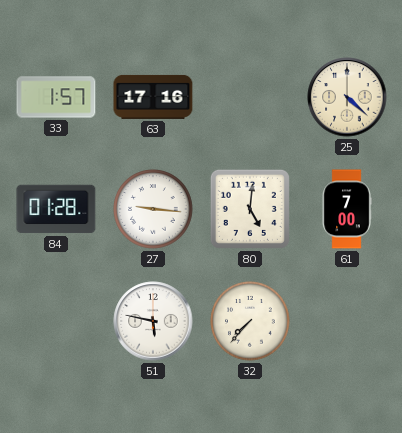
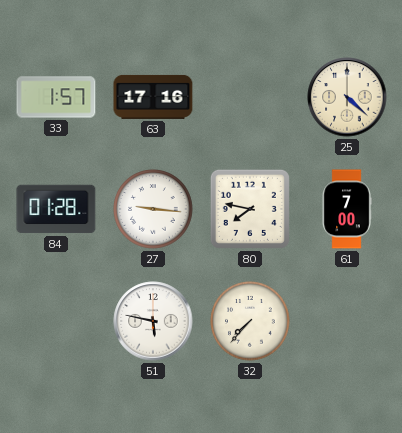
80: 5:01 -> 7:47 (250, 209)
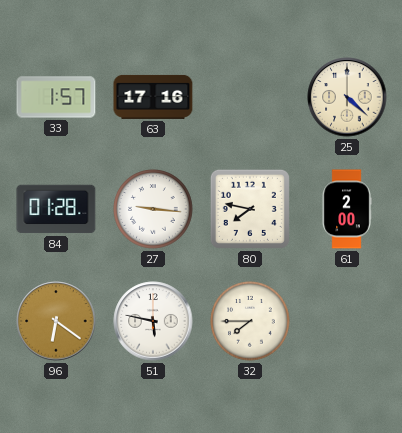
61: 7:00 -> 2:00 (347, 209)
96: none -> 6:21 (56, 321)
32: 7:37 -> 7:45 (250, 321)
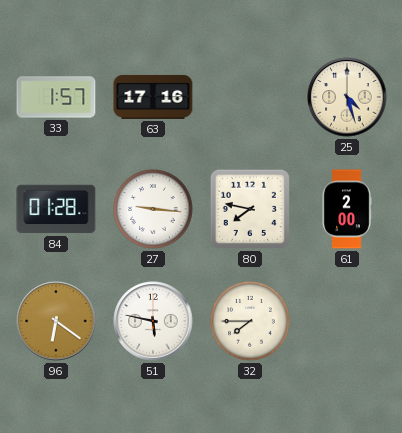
25: 4:22 -> 4:27 (347, 97)
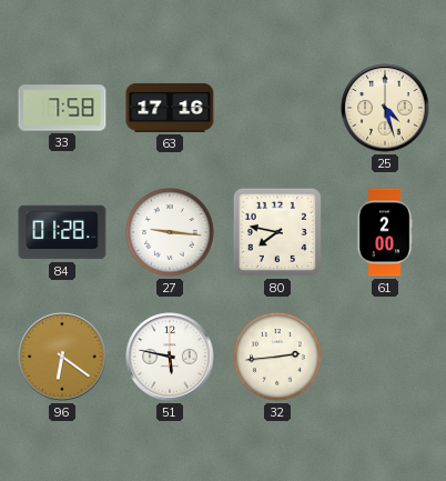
33: 1:57 -> 7:58 (62, 108)
32: 7:45 -> 2:44 (277, 357)
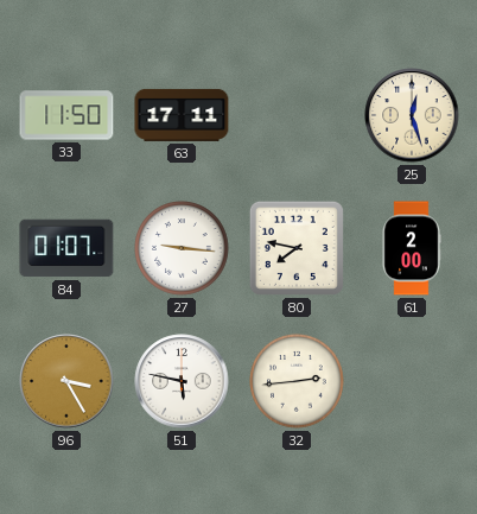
33: 7:58 -> 11:50 (66, 115)
63: 17:16 -> 17:11 (182, 115)
25: 4:27 -> 12:27 (412, 115)
84: 01:28 -> 01:07 (66, 248)
96: 6:21 -> 3:25 (66, 381)
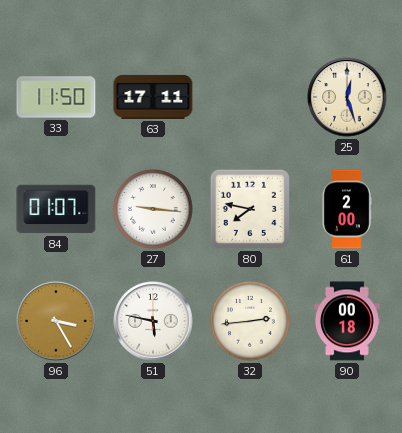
90: none -> 00:18 (347, 321)
